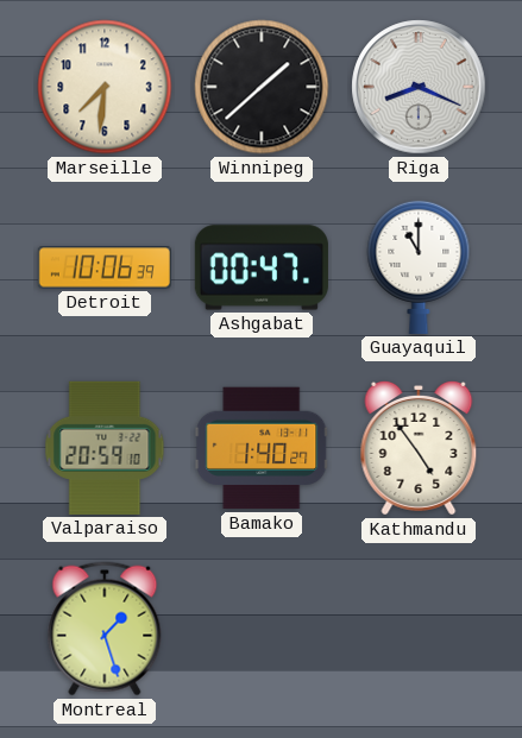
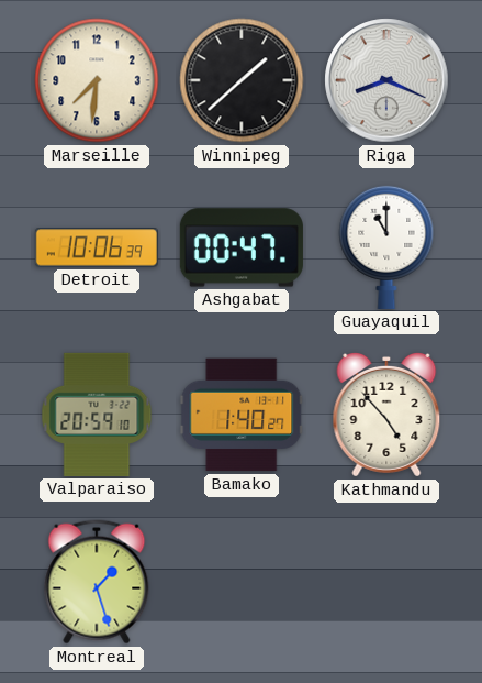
Kathmandu: 4:54 -> 4:53 (386, 415)
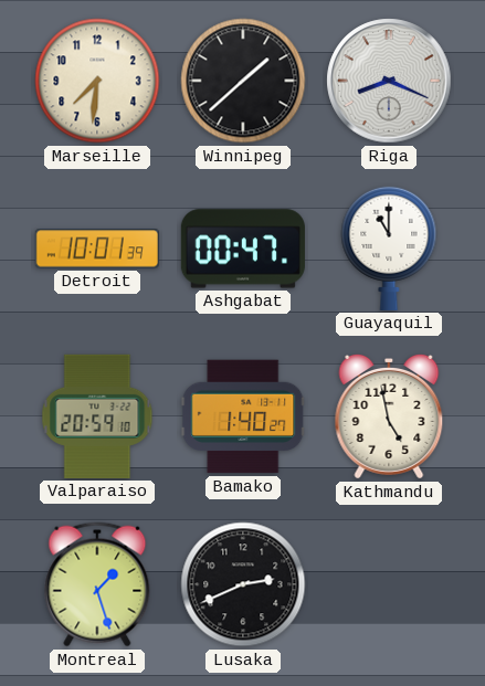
Detroit: 10:06 -> 10:01 (97, 249)
Kathmandu: 4:53 -> 4:58 (389, 416)
Lusaka: none -> 2:41 (243, 584)
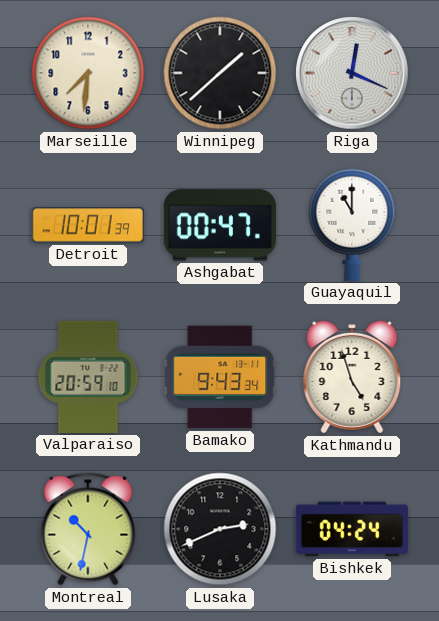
Riga: 8:19 -> 12:19 (352, 73)
Bamako: 1:40 -> 9:43 (220, 377)
Kathmandu: 4:58 -> 4:57 (352, 377)
Montreal: 1:27 -> 10:32 (88, 529)
Bishkek: none -> 04:24 (352, 529)
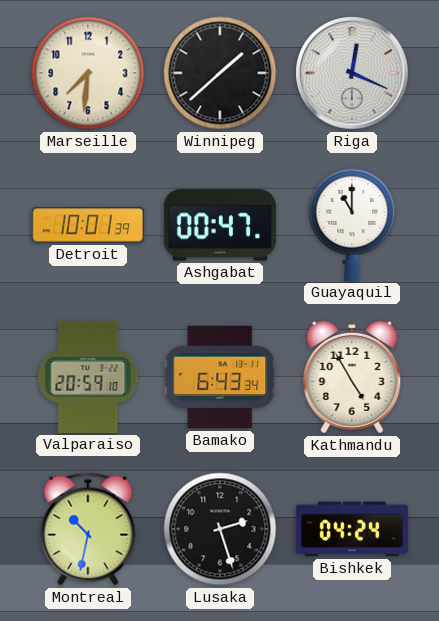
Bamako: 9:43 -> 6:43 (220, 377)
Kathmandu: 4:57 -> 4:55 (352, 377)
Lusaka: 2:41 -> 2:27 (220, 529)
